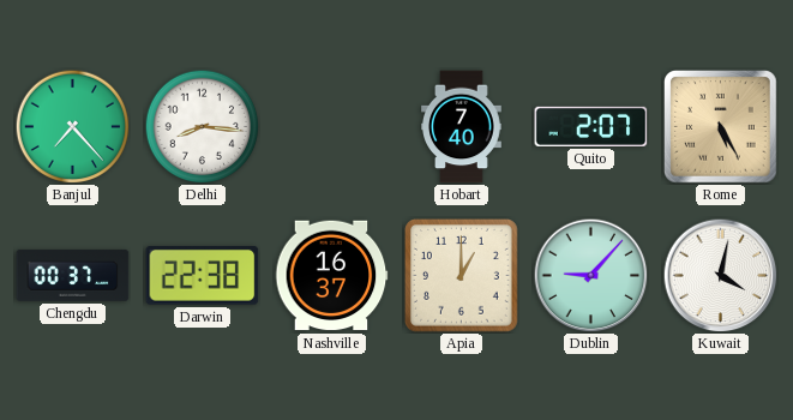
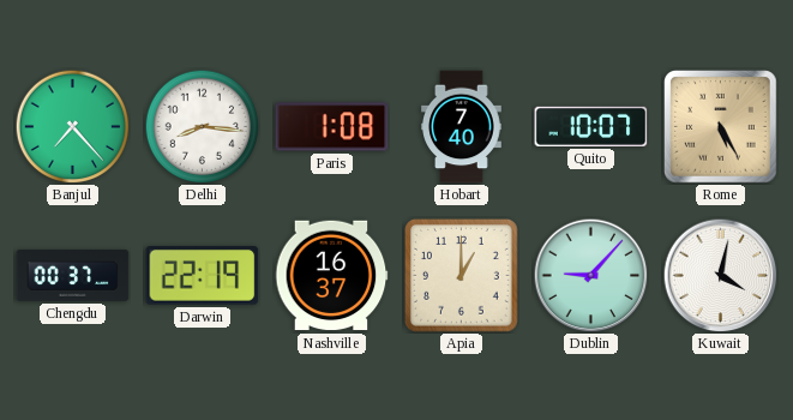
Paris: none -> 1:08 (332, 127)
Quito: 2:07 -> 10:07 (591, 126)
Darwin: 22:38 -> 22:19 (203, 276)
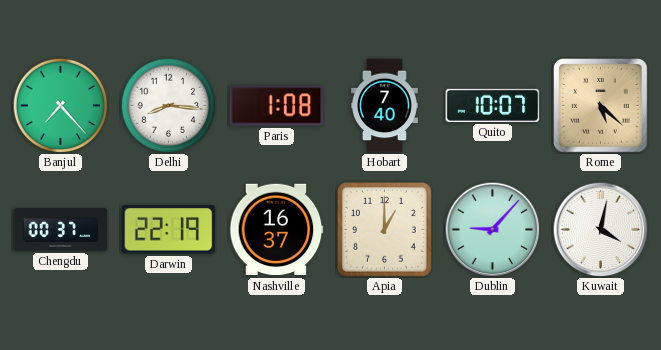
Rome: 5:25 -> 5:22 (601, 106)
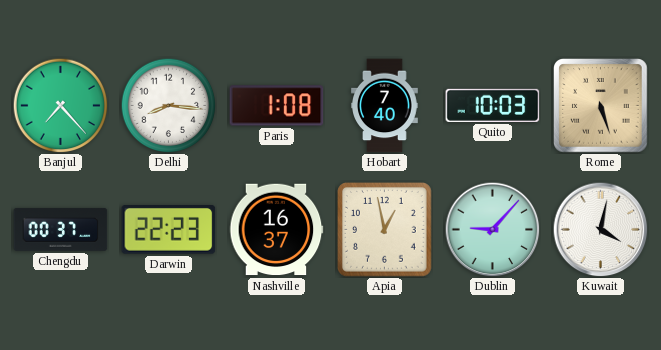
Quito: 10:07 -> 10:03 (493, 105)
Rome: 5:22 -> 5:27 (601, 106)
Darwin: 22:19 -> 22:23 (169, 230)
Apia: 1:00 -> 12:58 (385, 230)
